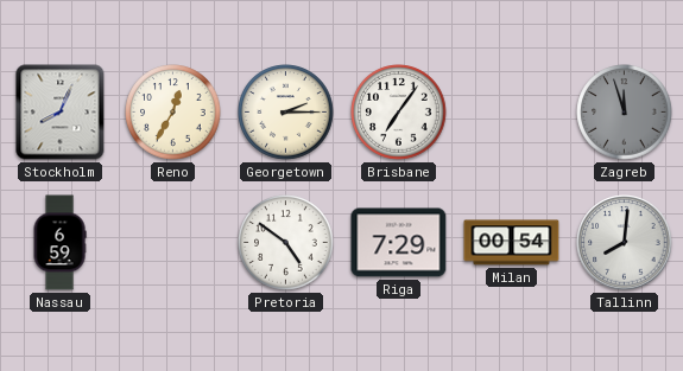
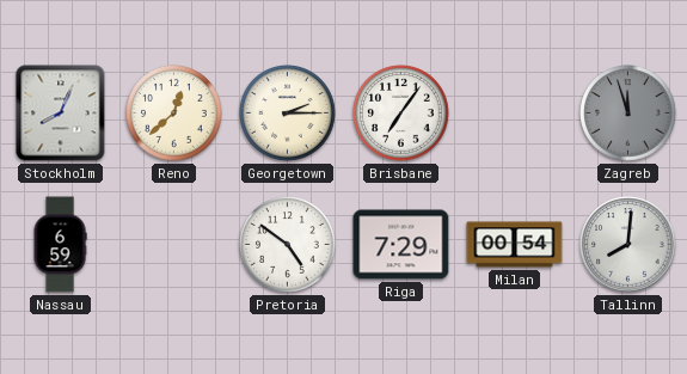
Reno: 12:35 -> 12:38 (174, 114)
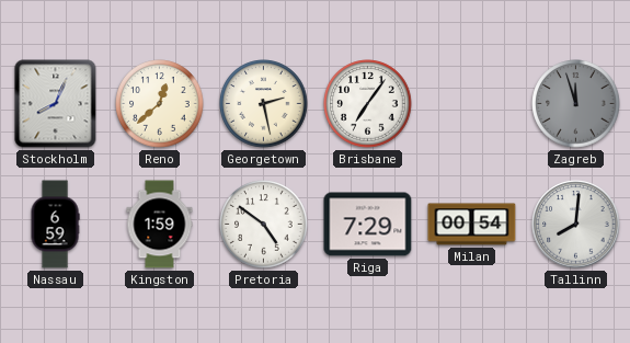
Georgetown: 2:15 -> 2:28 (264, 104)
Kingston: none -> 1:59 (160, 225)
